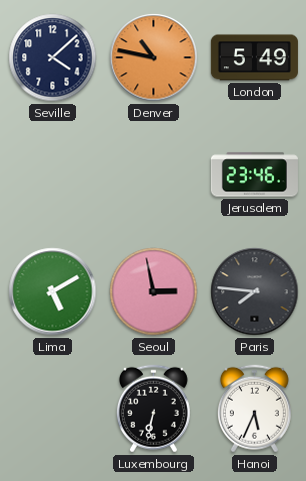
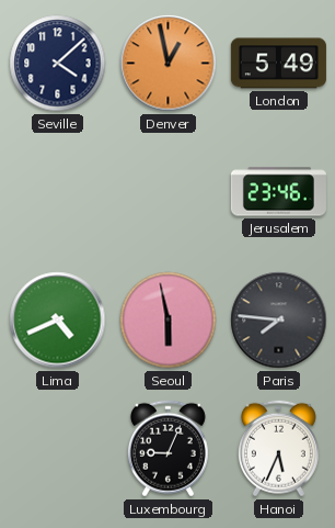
Denver: 10:47 -> 12:58 (169, 64)
Lima: 5:10 -> 4:41 (58, 321)
Seoul: 2:58 -> 5:58 (169, 321)
Luxembourg: 6:32 -> 9:04 (168, 449)
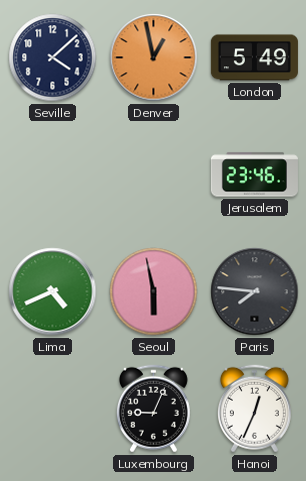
Hanoi: 5:34 -> 12:34 (254, 409)
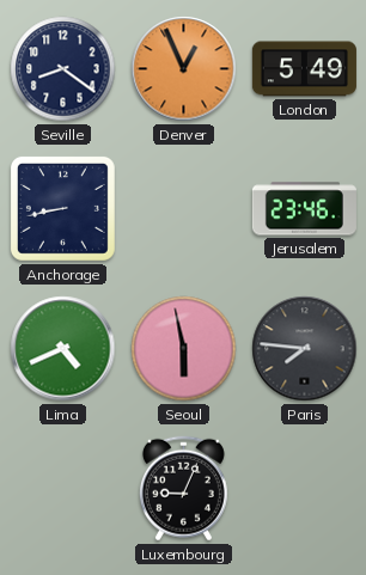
Seville: 4:08 -> 8:21 (63, 69)
Denver: 12:58 -> 12:56 (184, 69)
Anchorage: none -> 8:43 (62, 208)
Hanoi: 12:34 -> none (254, 409)
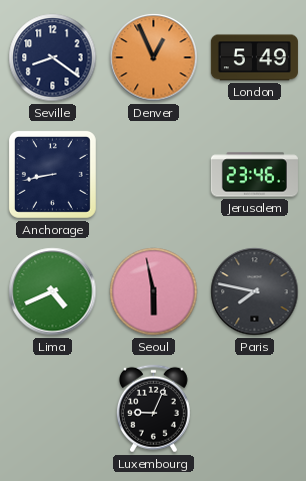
Paris: 7:46 -> 7:47 (255, 292)
